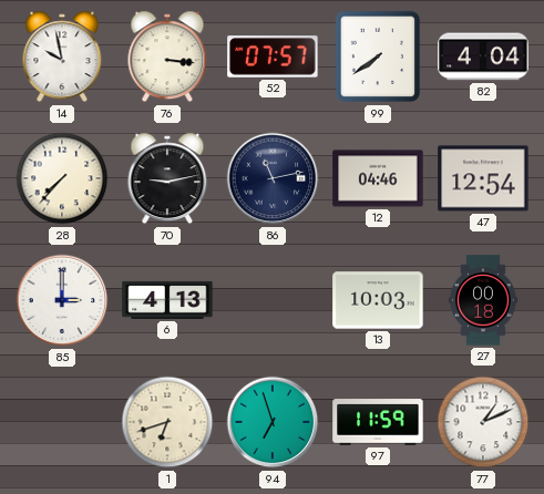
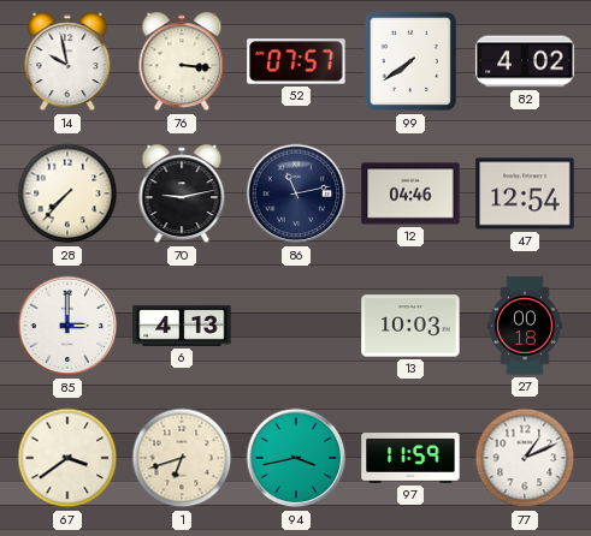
82: 4:04 -> 4:02 (525, 61)
67: none -> 3:39 (67, 458)
94: 6:57 -> 3:43 (296, 458)
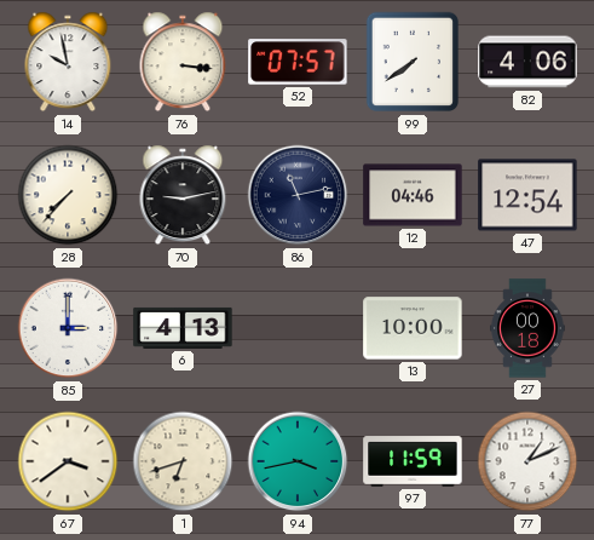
82: 4:02 -> 4:06 (527, 62)
13: 10:03 -> 10:00 (413, 328)
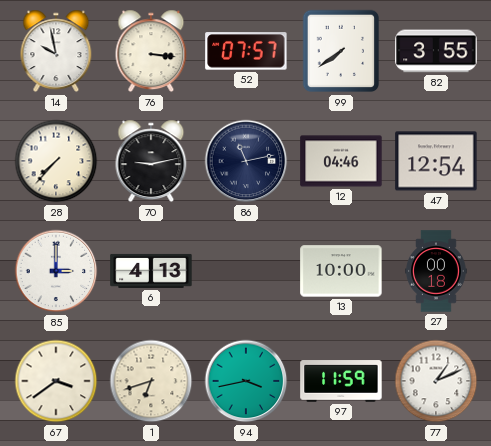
82: 4:06 -> 3:55 (436, 51)
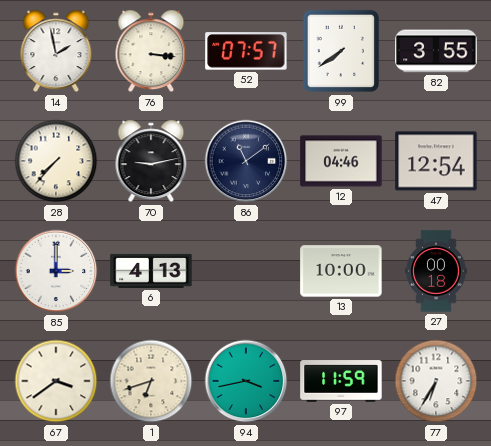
14: 9:58 -> 1:58 (56, 51)
86: 11:13 -> 11:09 (246, 161)
77: 1:11 -> 6:35 (436, 381)
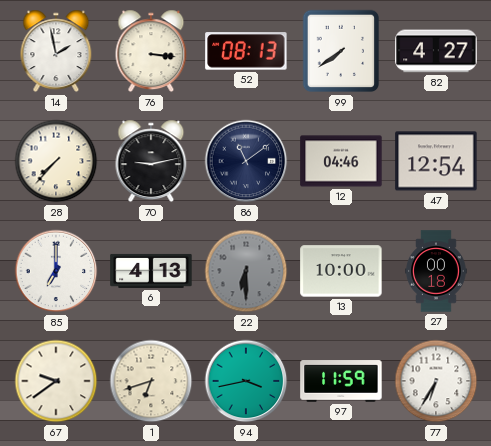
52: 07:57 -> 08:13 (246, 51)
82: 3:55 -> 4:27 (436, 51)
85: 3:00 -> 7:00 (56, 271)
22: none -> 6:30 (246, 271)
67: 3:39 -> 9:39 (56, 381)
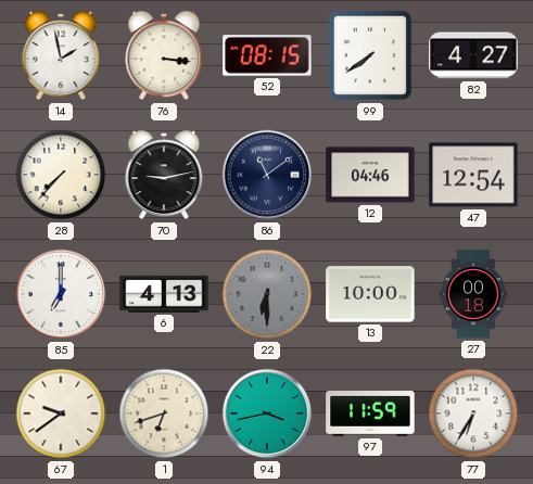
52: 08:13 -> 08:15 (267, 55)
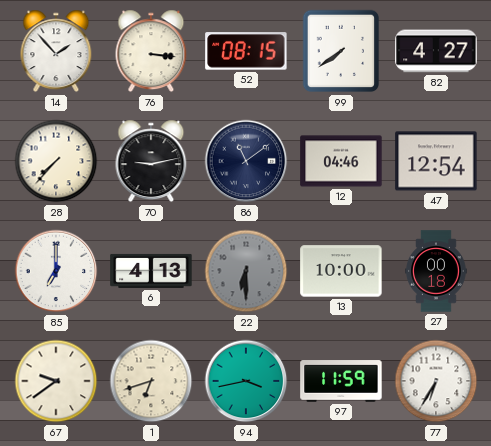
14: 1:58 -> 1:53 (56, 51)
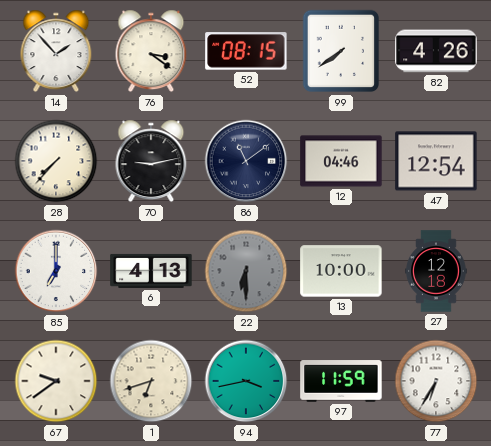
76: 3:16 -> 3:21 (151, 51)
82: 4:27 -> 4:26 (436, 51)
27: 00:18 -> 12:18 (436, 271)
